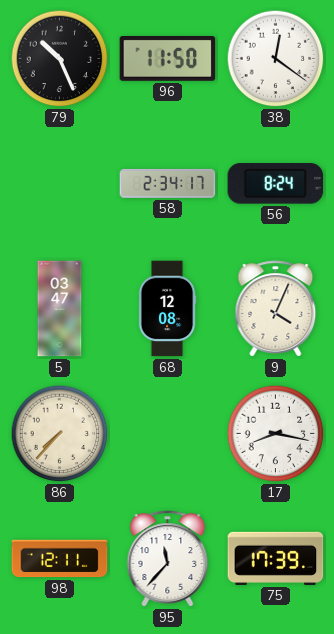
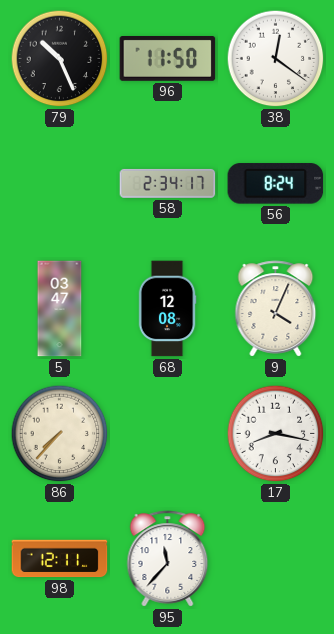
75: 17:39 -> none (276, 558)
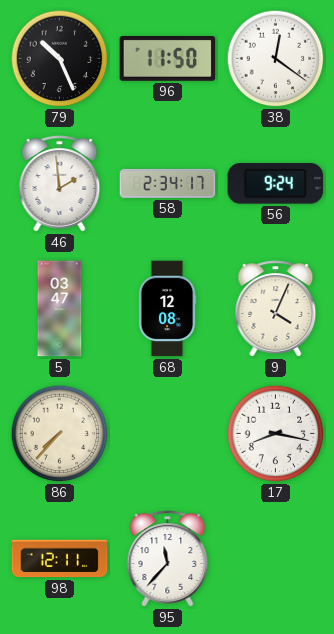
46: none -> 1:59 (60, 184)
56: 8:24 -> 9:24 (276, 184)
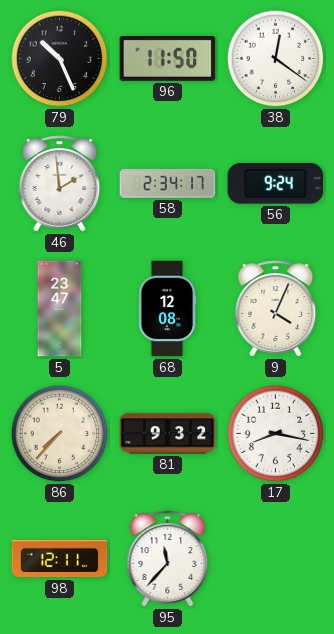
5: 03:47 -> 23:47 (60, 309)
81: none -> 9:32 (168, 434)
